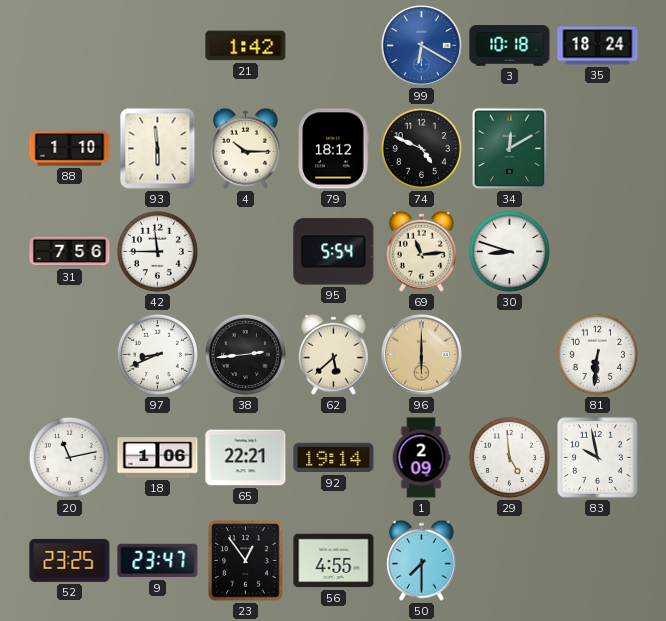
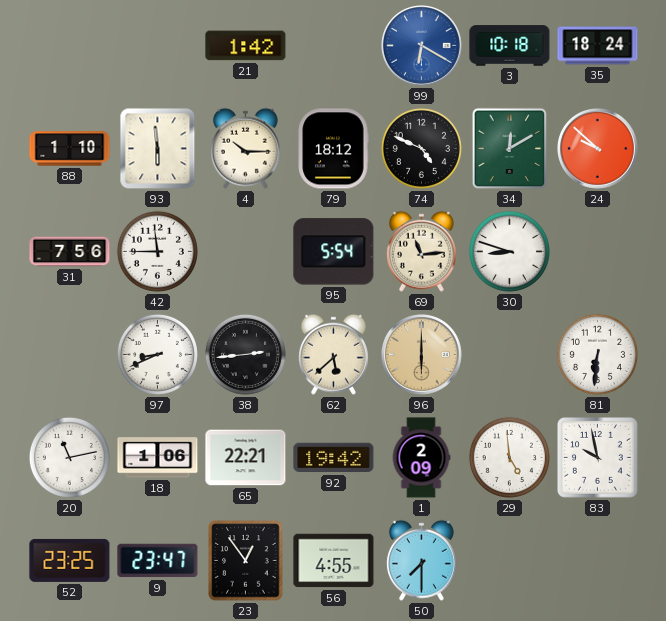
24: none -> 9:52 (598, 149)
92: 19:14 -> 19:42 (334, 458)
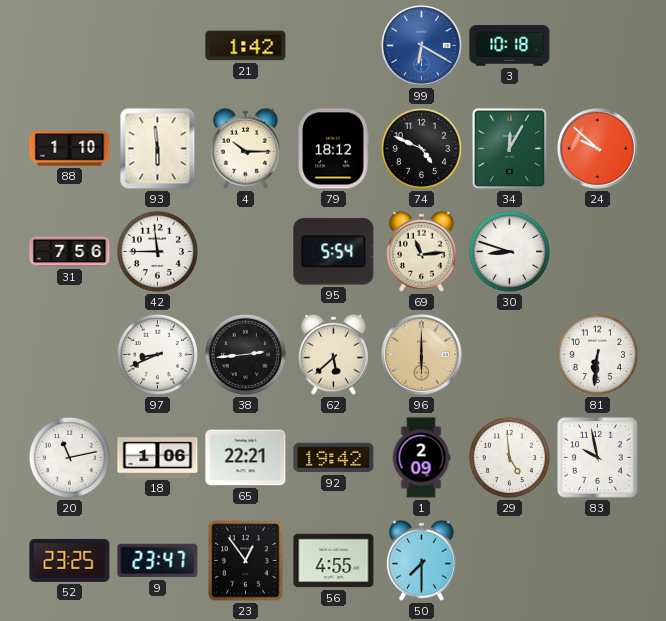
35: 18:24 -> none (598, 46)
34: 12:10 -> 12:05 (510, 149)
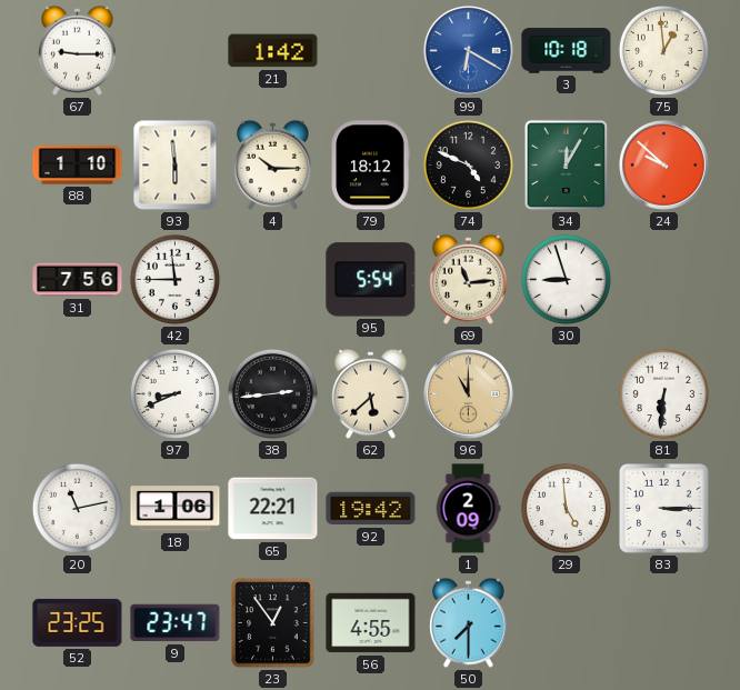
67: none -> 9:15 (77, 50)
75: none -> 12:59 (663, 50)
30: 8:48 -> 8:57 (566, 279)
96: 6:00 -> 11:00 (469, 394)
83: 9:58 -> 3:15 (664, 509)
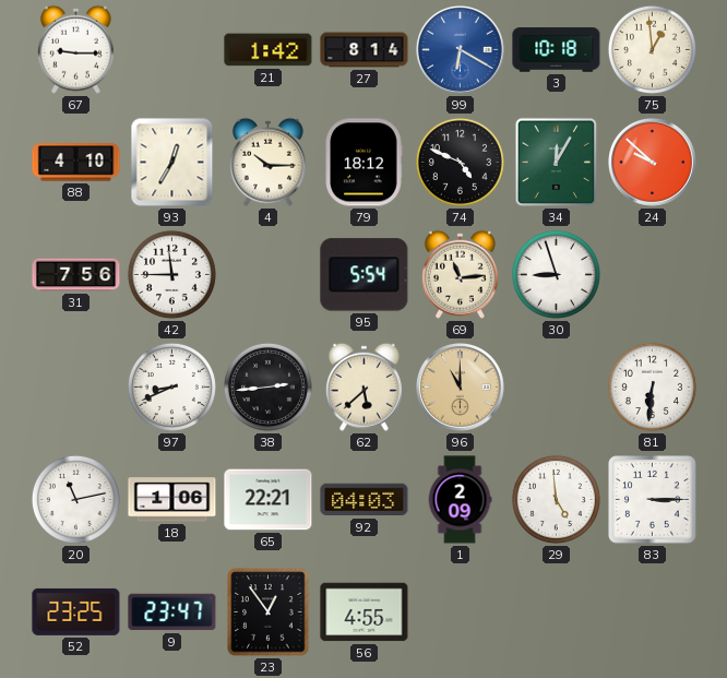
27: none -> 8:14 (365, 50)
88: 1:10 -> 4:10 (76, 163)
93: 5:59 -> 12:35 (172, 163)
92: 19:42 -> 04:03 (365, 500)
50: 7:30 -> none (468, 622)
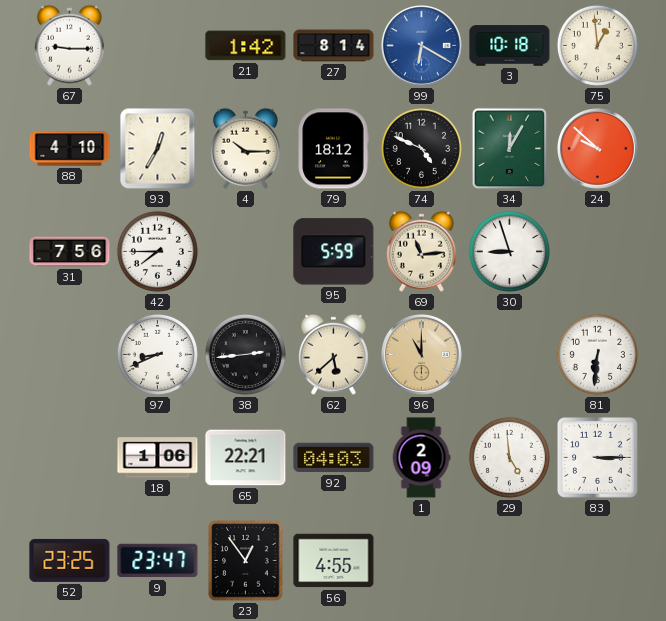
42: 11:45 -> 7:45 (157, 251)
95: 5:54 -> 5:59 (334, 252)
20: 11:13 -> none (75, 499)
